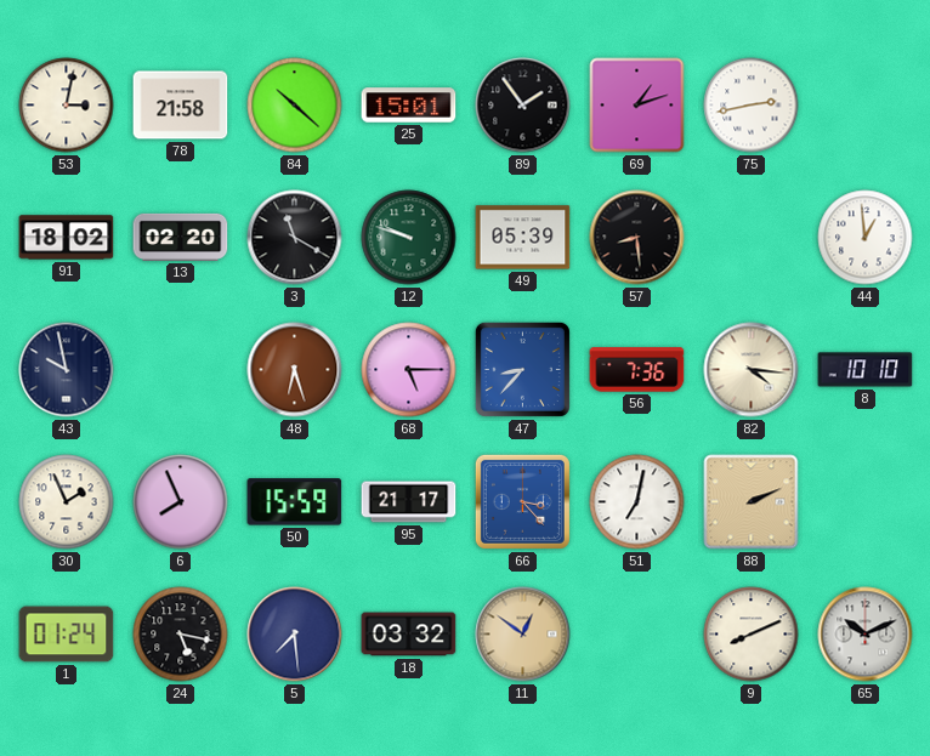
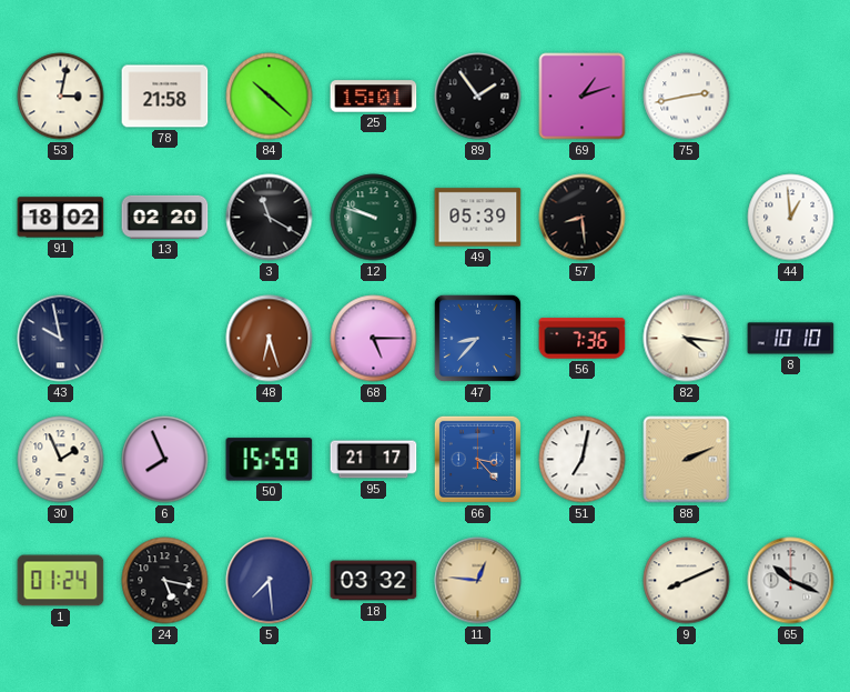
11: 12:51 -> 12:46 (478, 581)
65: 10:11 -> 10:19 (791, 581)
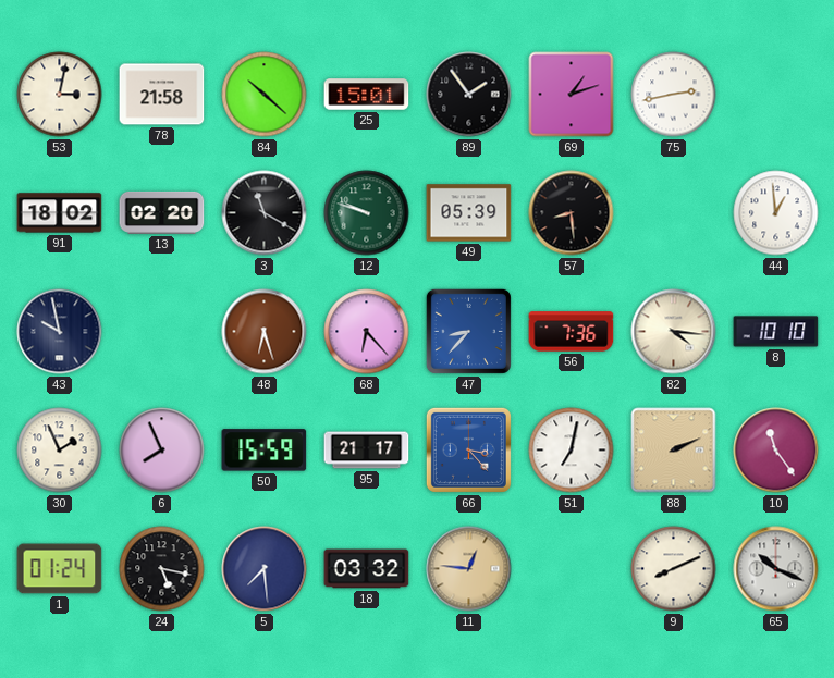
68: 5:15 -> 6:23 (367, 332)
10: none -> 11:24 (776, 451)
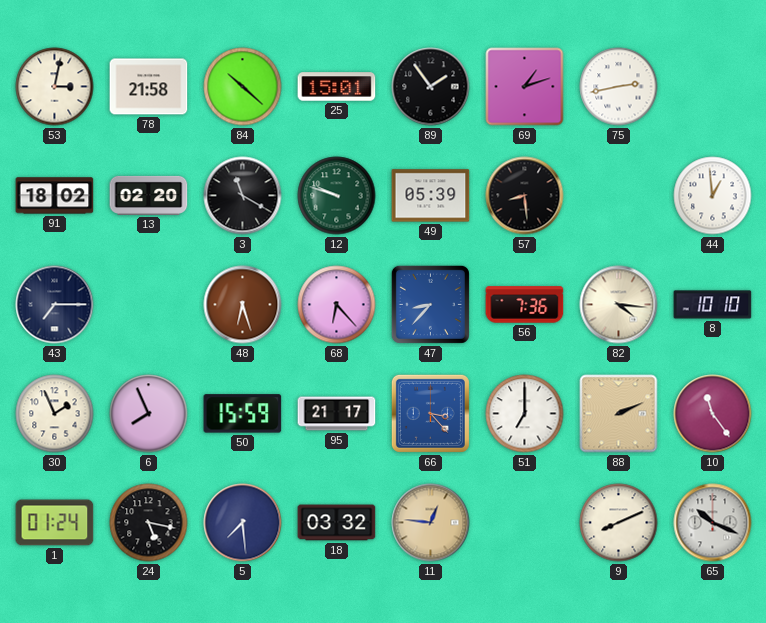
43: 9:58 -> 7:15 (55, 305)
51: 7:02 -> 7:00 (525, 414)
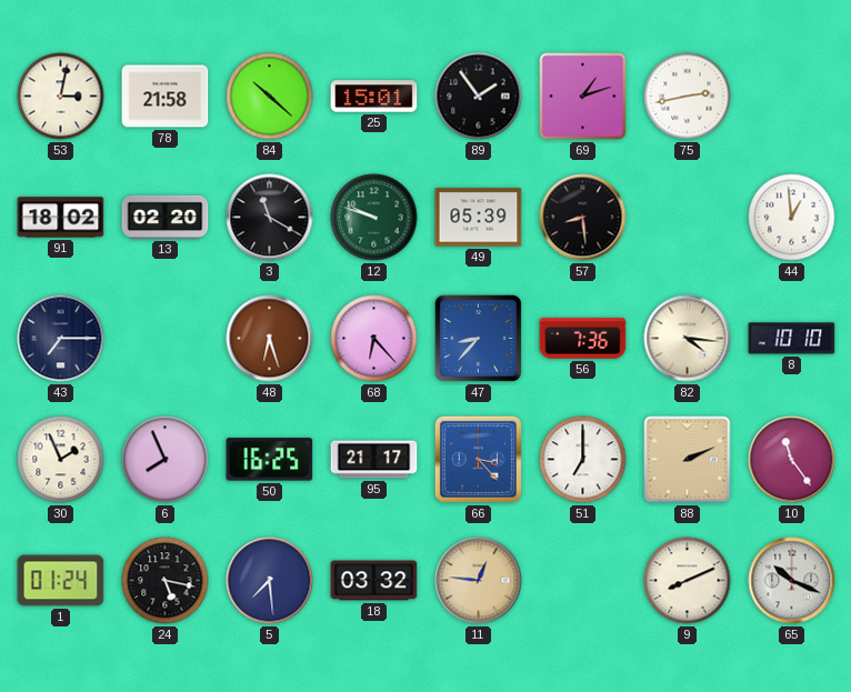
50: 15:59 -> 16:25 (270, 460)
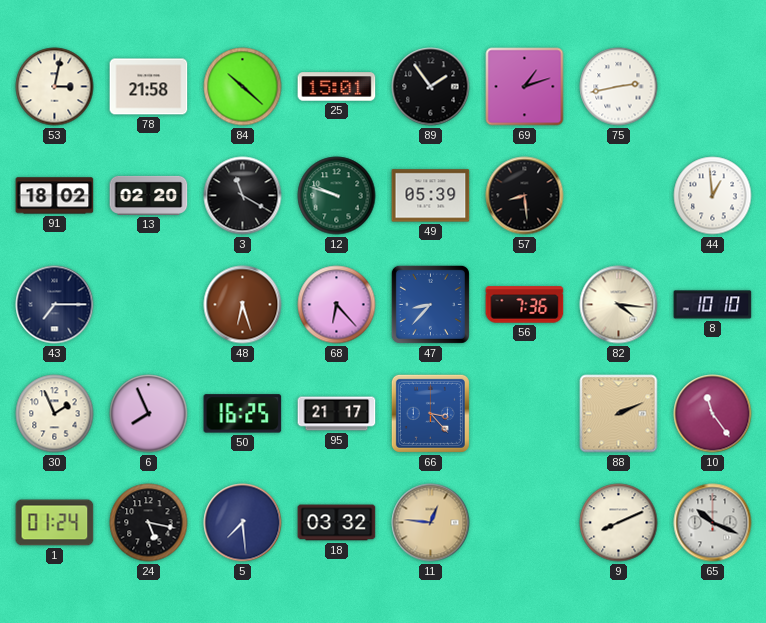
51: 7:00 -> none (583, 460)
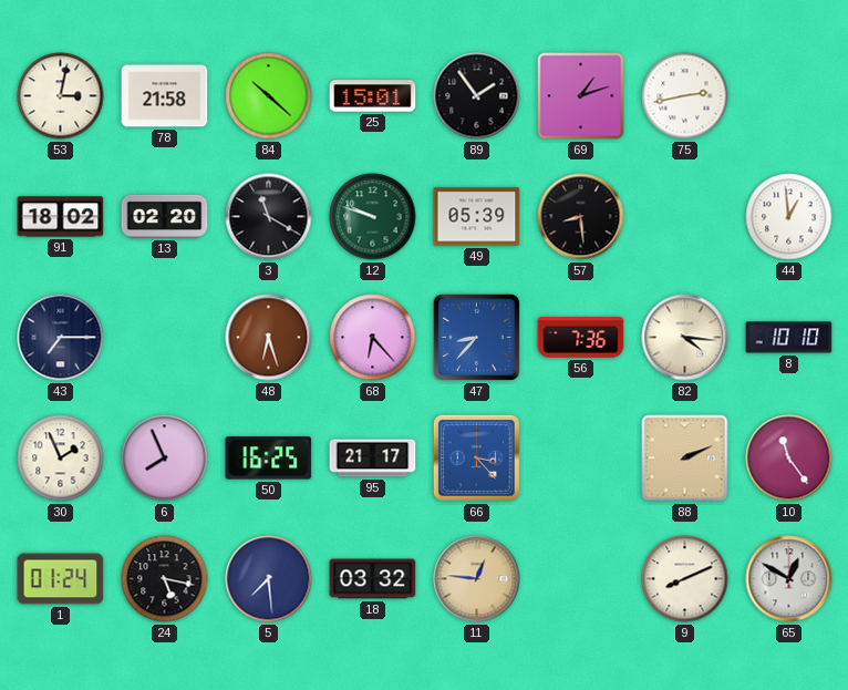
65: 10:19 -> 12:50 (789, 579)
